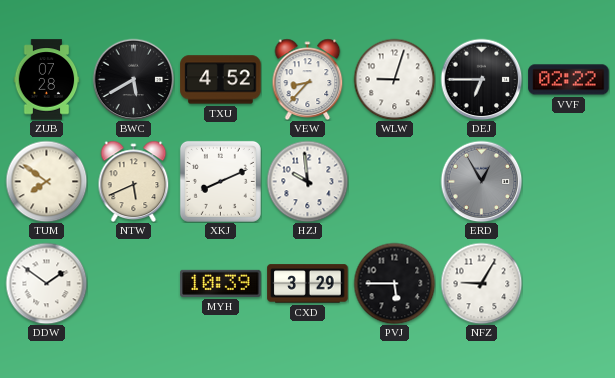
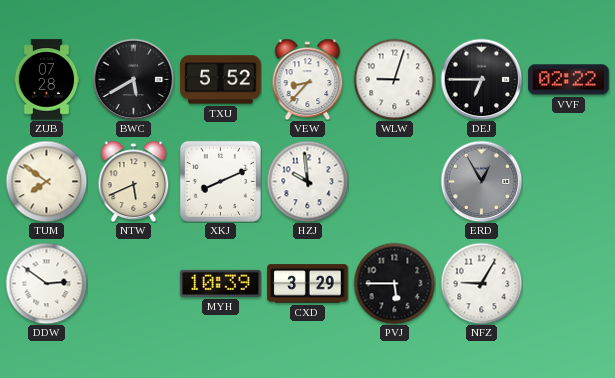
TXU: 4:52 -> 5:52 (221, 80)
DDW: 1:51 -> 2:51 (46, 283)
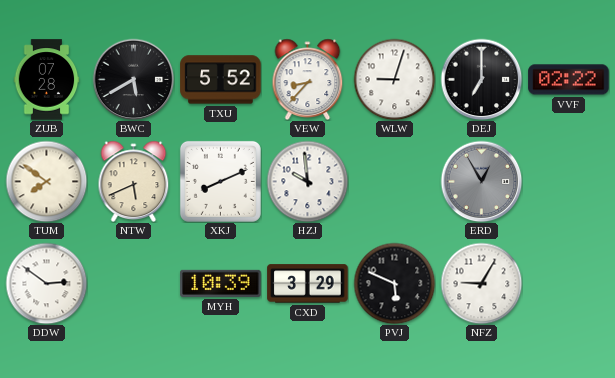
DEJ: 6:45 -> 7:00 (481, 79)
PVJ: 5:45 -> 5:49 (394, 283)
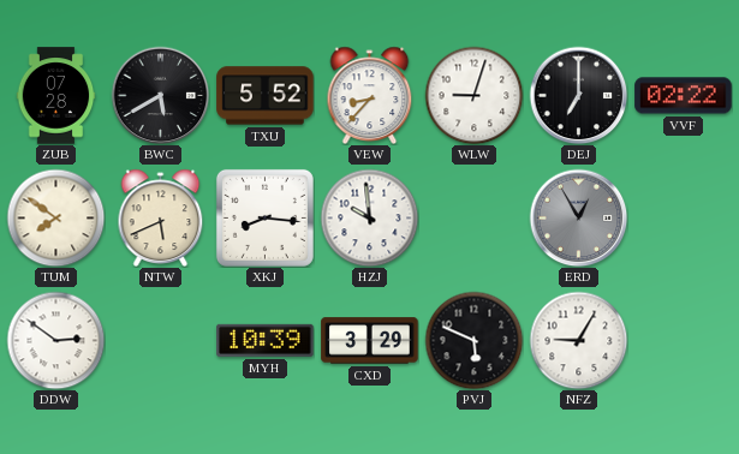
XKJ: 8:11 -> 8:16 (264, 217)
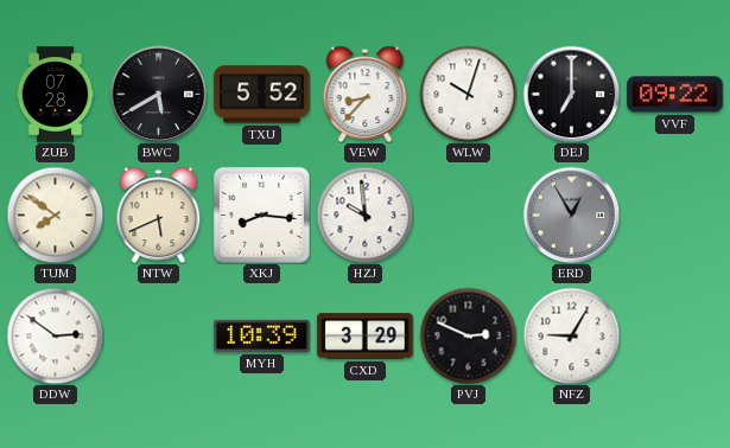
WLW: 9:03 -> 10:03 (468, 94)
VVF: 02:22 -> 09:22 (675, 95)
PVJ: 5:49 -> 2:49 (468, 335)
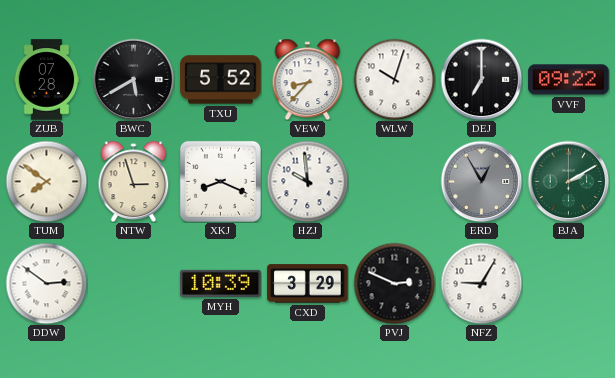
NTW: 5:41 -> 2:57 (134, 181)
XKJ: 8:16 -> 8:19 (220, 181)
BJA: none -> 2:10 (568, 181)
